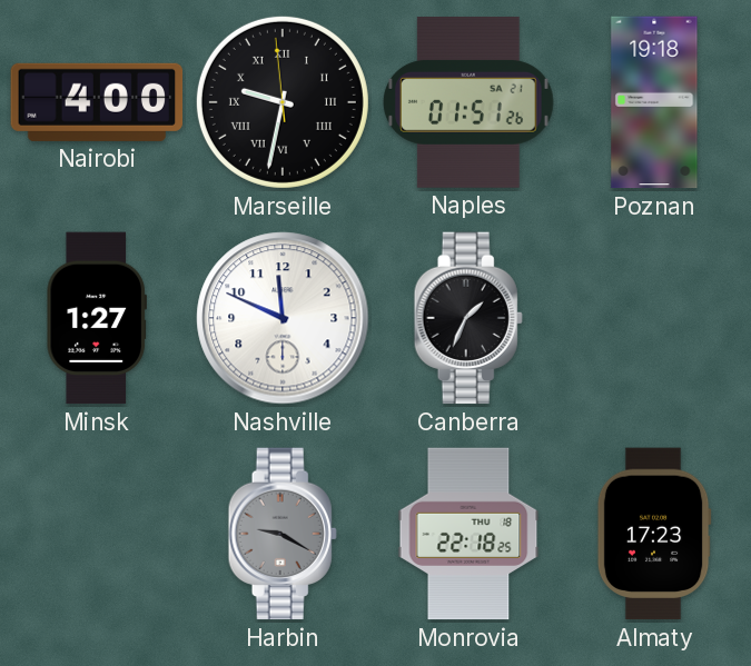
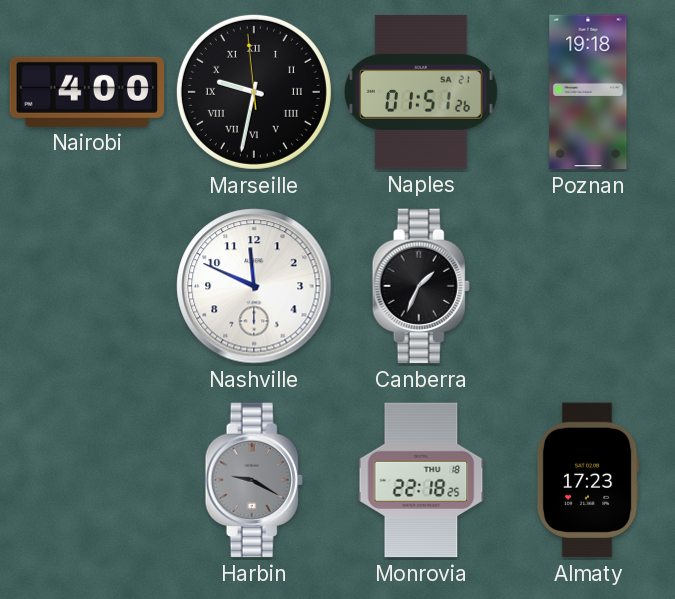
Minsk: 1:27 -> none (97, 318)
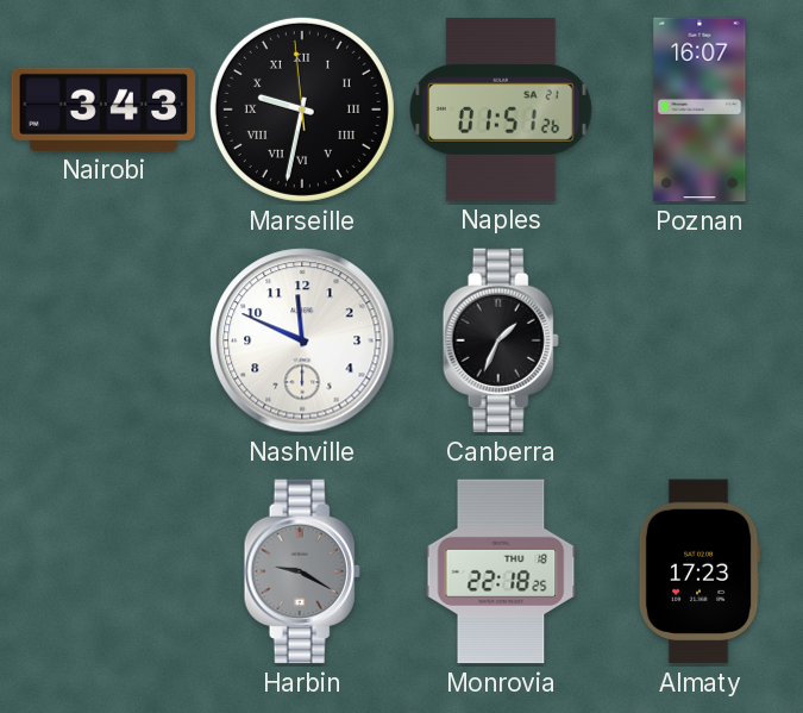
Nairobi: 4:00 -> 3:43 (103, 110)
Poznan: 19:18 -> 16:07 (700, 110)
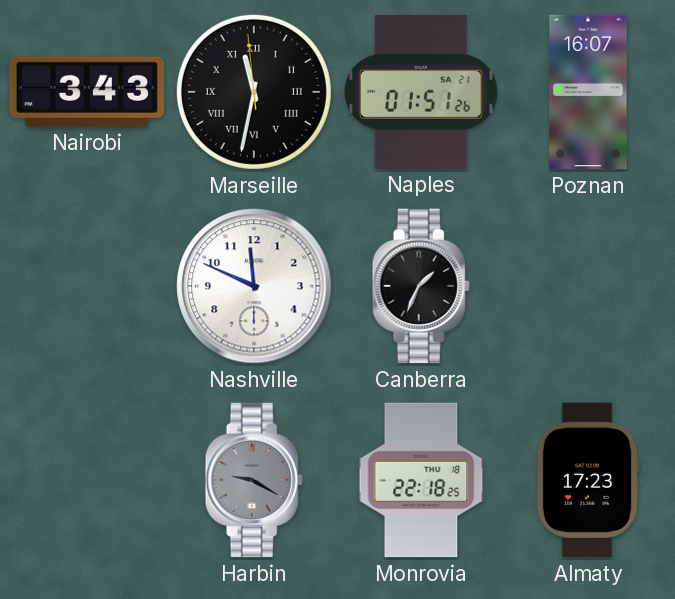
Marseille: 9:31 -> 11:31 (254, 92)
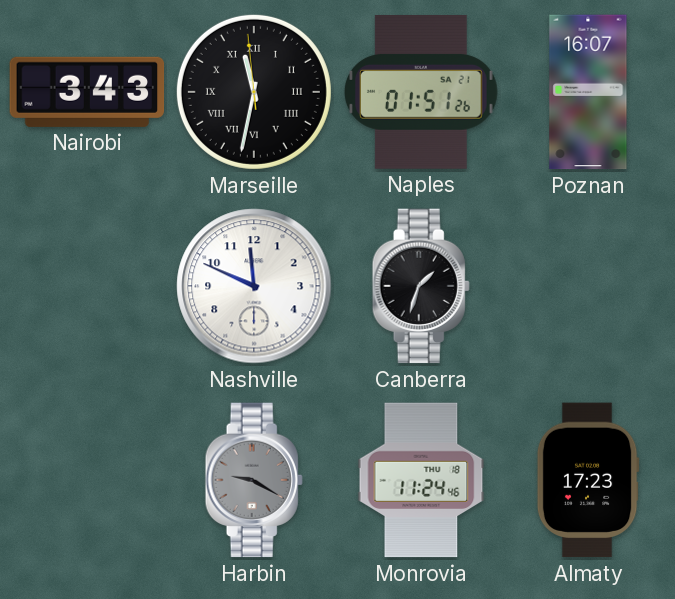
Canberra: 1:34 -> 1:33 (421, 286)
Monrovia: 22:18 -> 11:24 (421, 480)
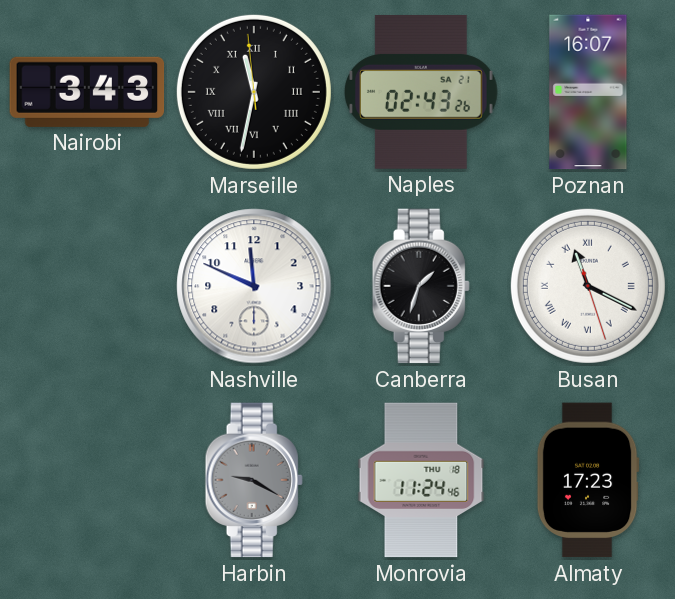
Naples: 01:51 -> 02:43 (422, 92)
Busan: none -> 11:19 (588, 286)
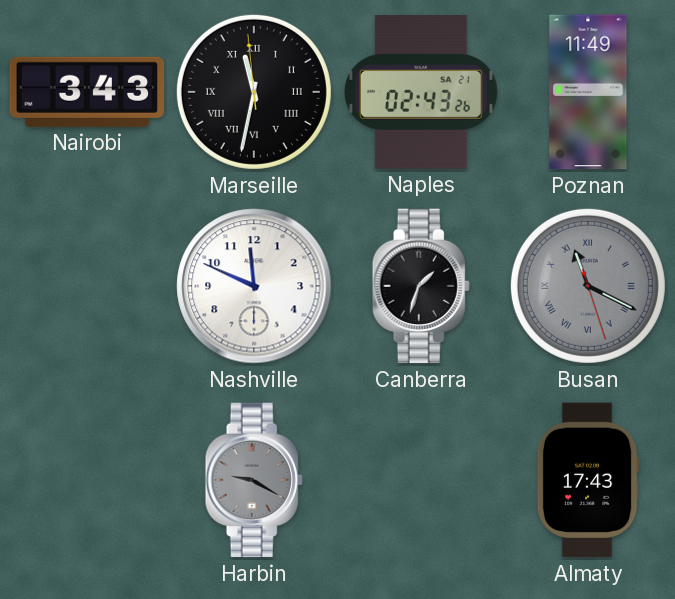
Poznan: 16:07 -> 11:49 (588, 92)
Busan dial: white -> grey (588, 286)
Monrovia: 11:24 -> none (421, 480)
Almaty: 17:23 -> 17:43 (588, 480)
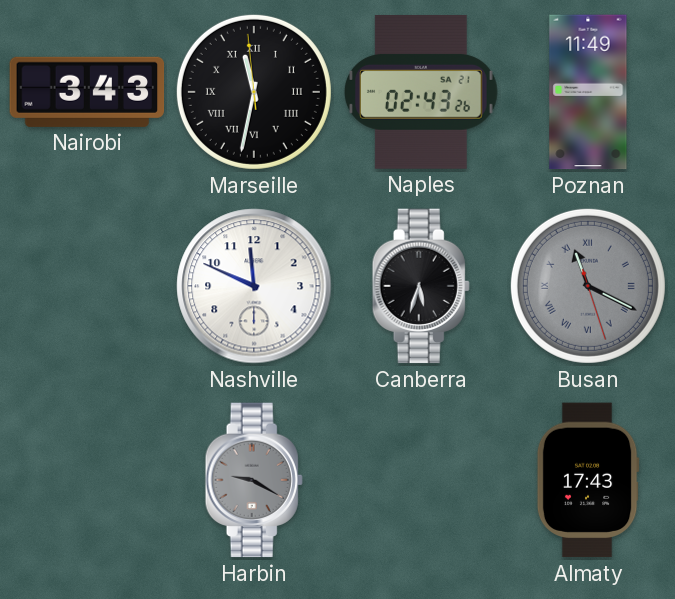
Canberra: 1:33 -> 5:33 (421, 286)
